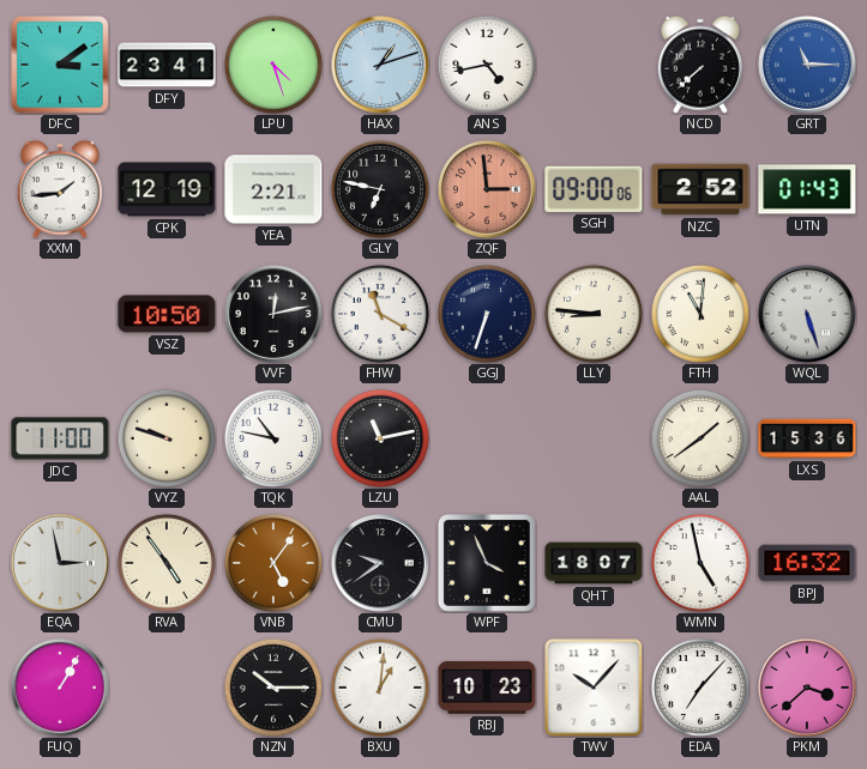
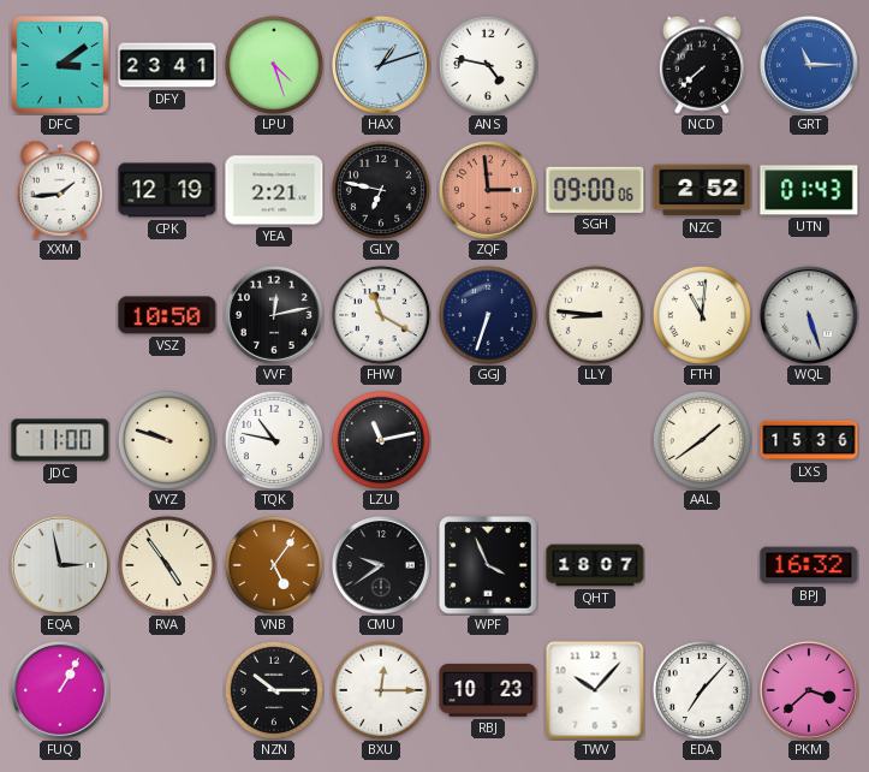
ANS: 4:43 -> 4:47 (488, 65)
WMN: 4:58 -> none (700, 563)
BXU: 1:01 -> 12:15 (381, 690)
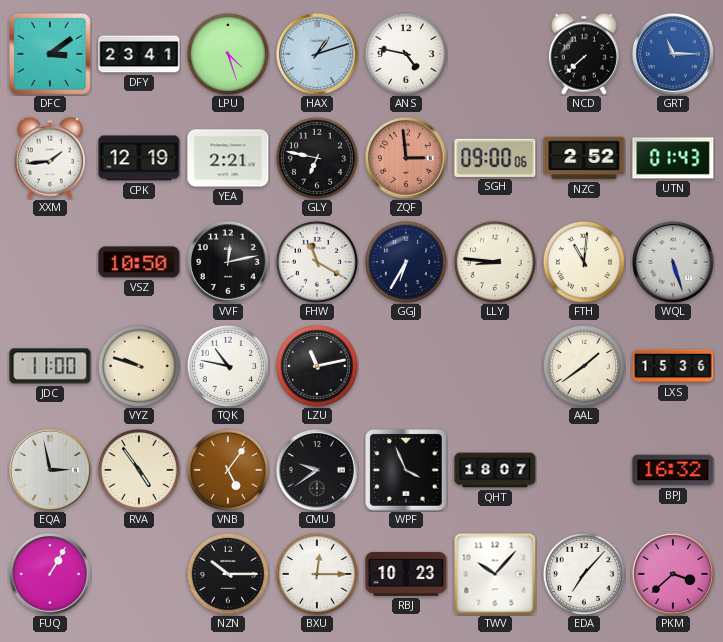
GGJ: 6:33 -> 6:35 (406, 262)
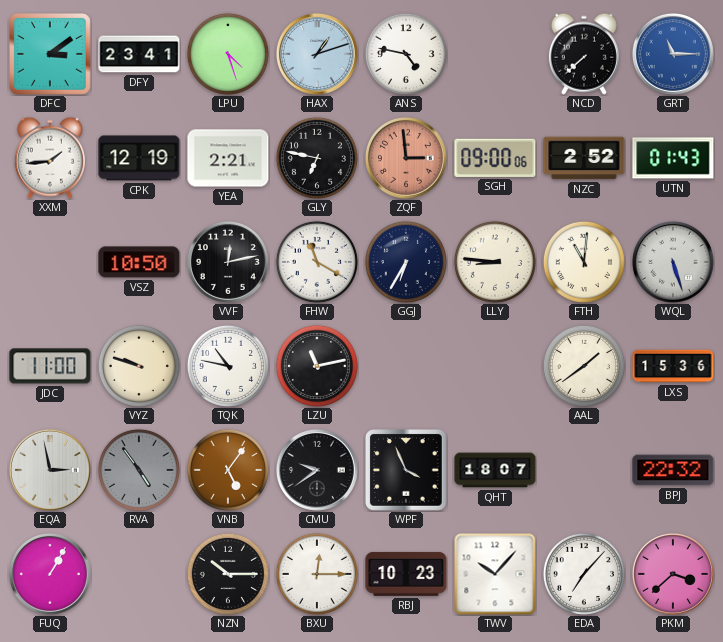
RVA dial: cream -> grey (139, 470)
BPJ: 16:32 -> 22:32 (673, 470)
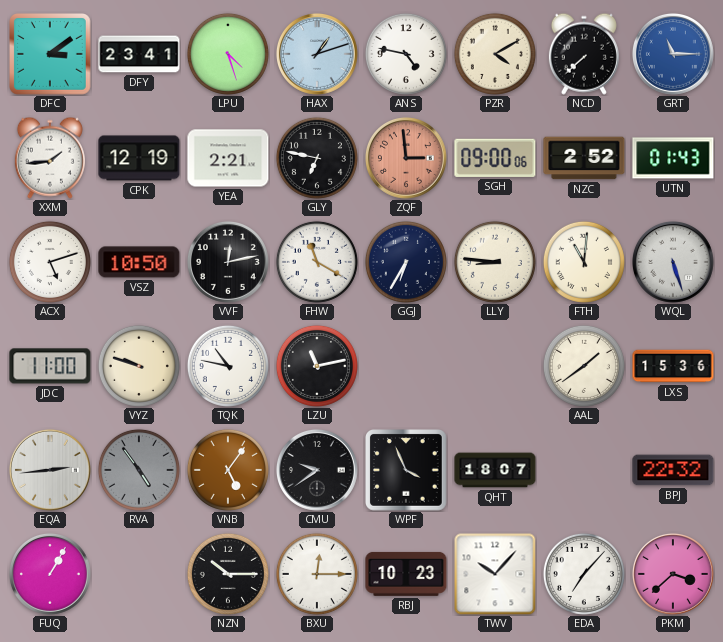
PZR: none -> 4:10 (495, 54)
ACX: none -> 5:12 (50, 262)
EQA: 2:58 -> 2:44 (50, 470)
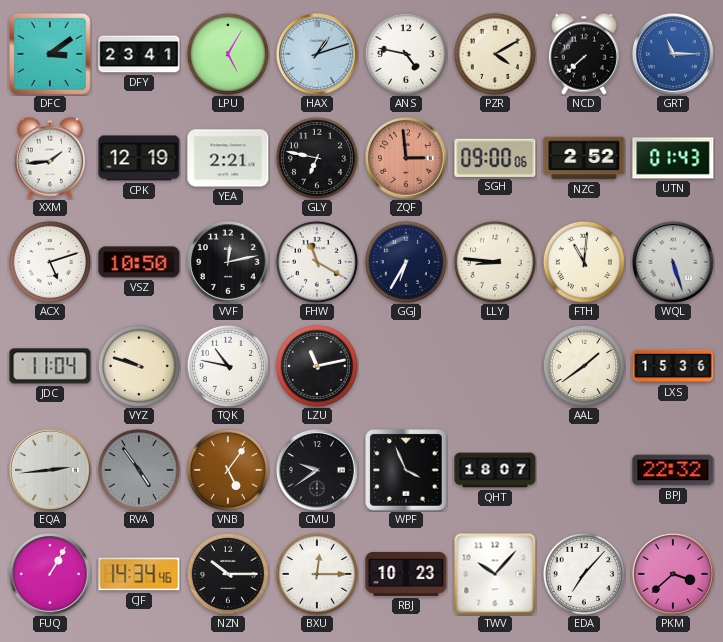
LPU: 4:27 -> 5:05 (228, 54)
JDC: 11:00 -> 11:04 (50, 366)
CJF: none -> 14:34 (139, 574)
